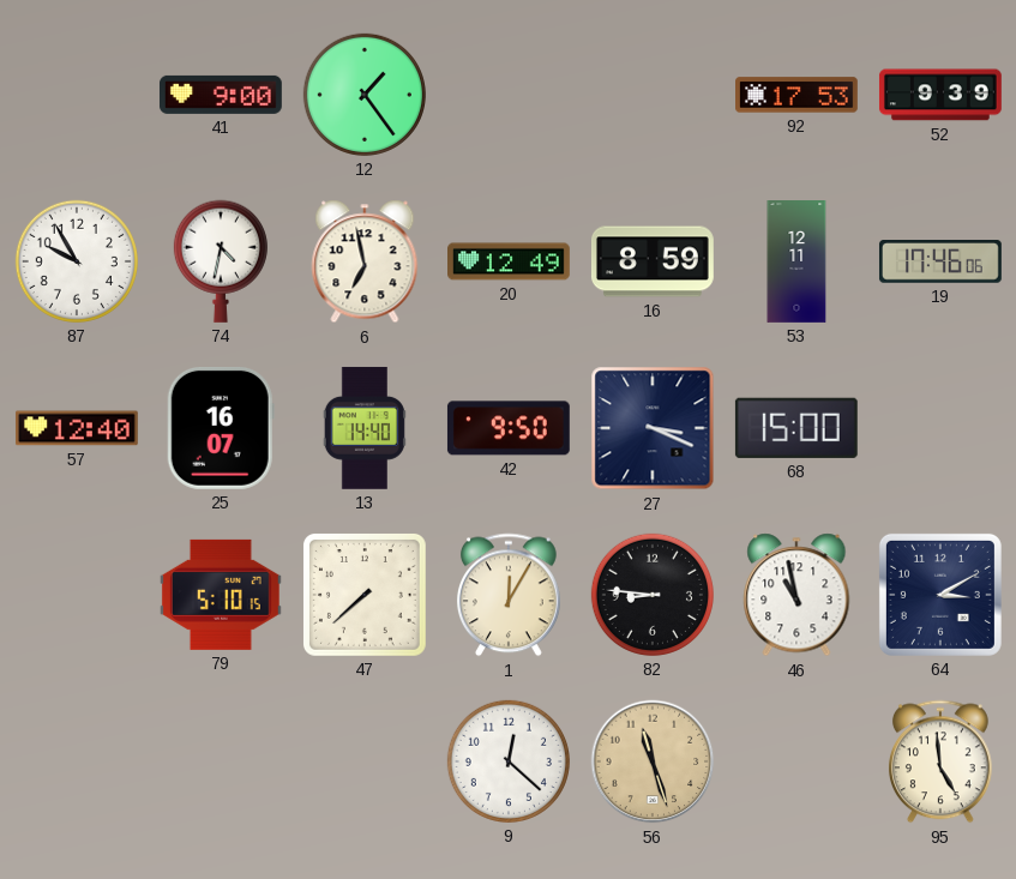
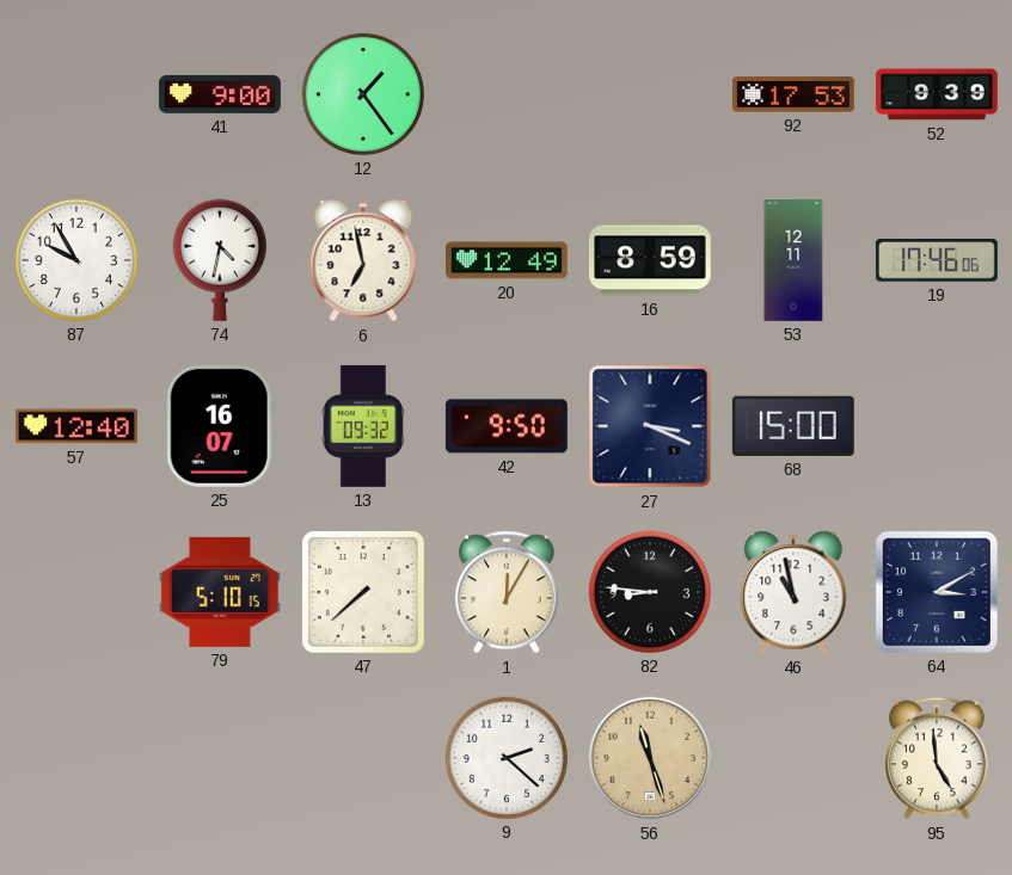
13: 14:40 -> 09:32 (363, 426)
9: 12:22 -> 2:22 (507, 758)
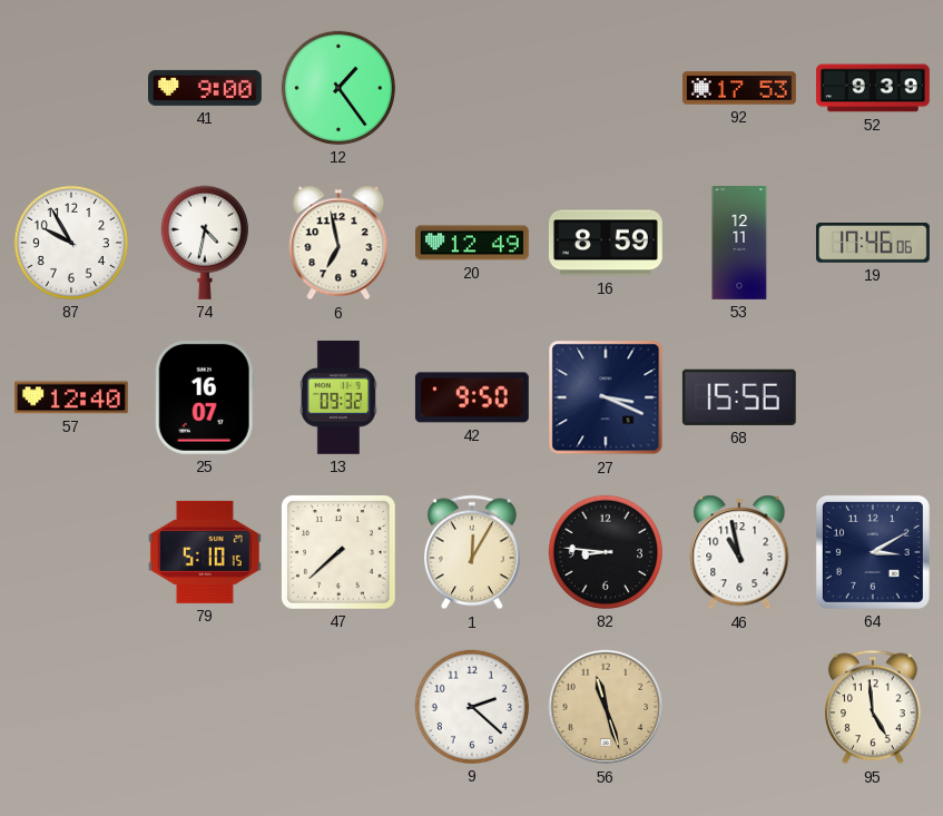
68: 15:00 -> 15:56 (739, 397)
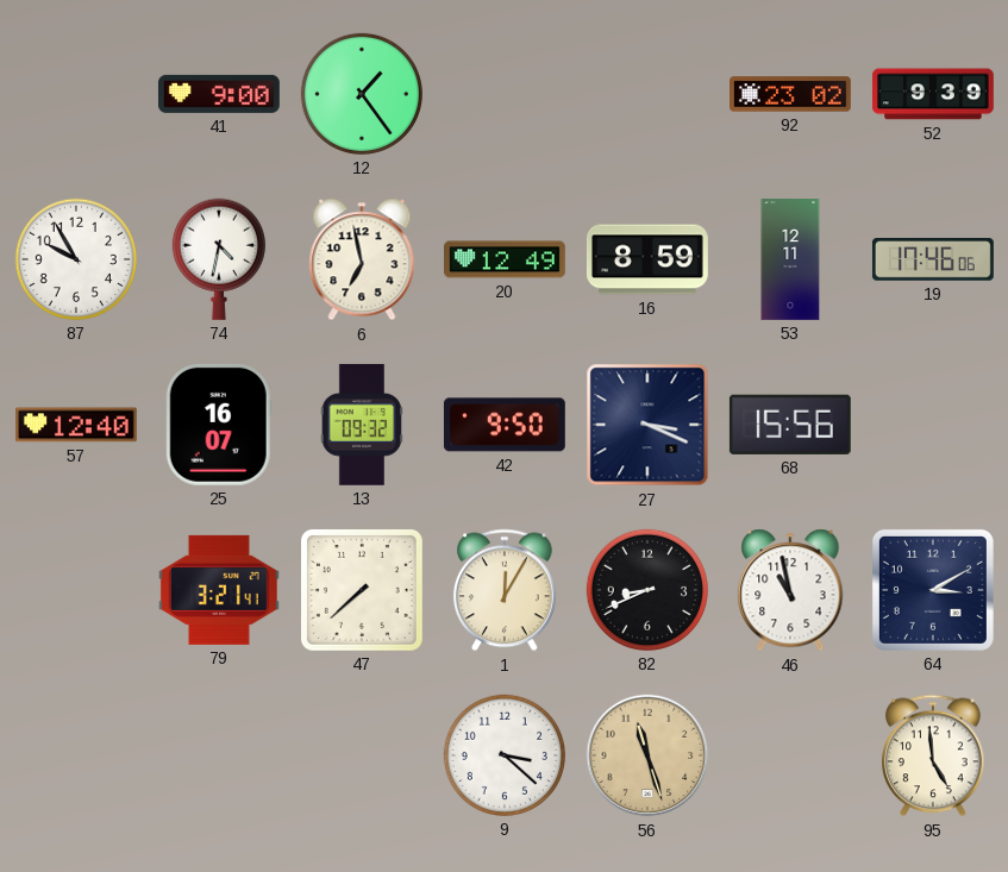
92: 17:53 -> 23:02 (791, 94)
79: 5:10 -> 3:21 (219, 590)
82: 8:46 -> 8:41 (647, 590)
9: 2:22 -> 3:22 (505, 755)
